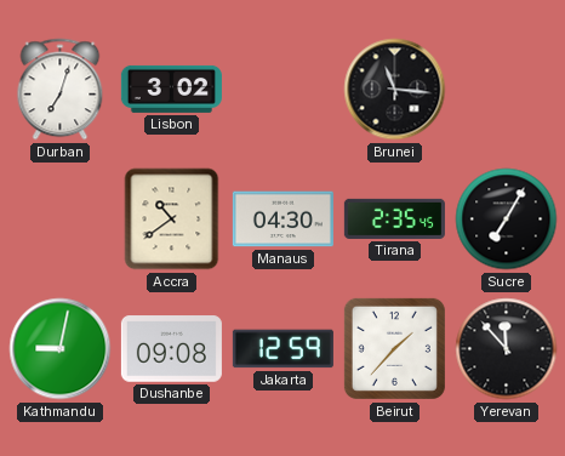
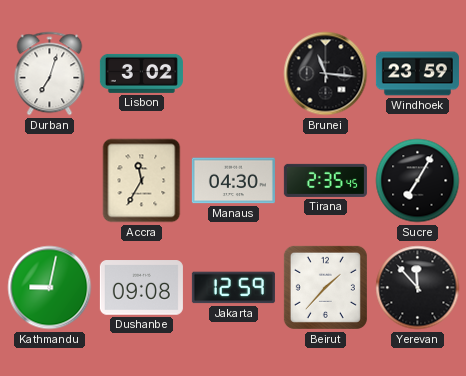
Windhoek: none -> 23:59 (417, 74)
Accra: 10:39 -> 11:35 (142, 181)
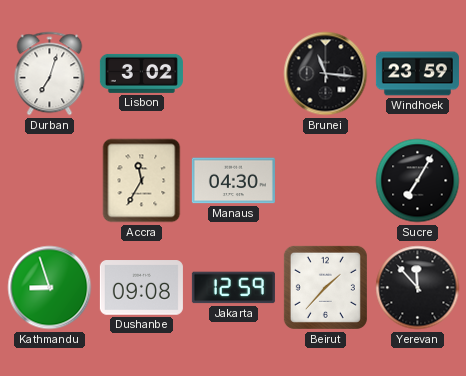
Tirana: 2:35 -> none (325, 180)
Kathmandu: 9:02 -> 8:57 (50, 288)
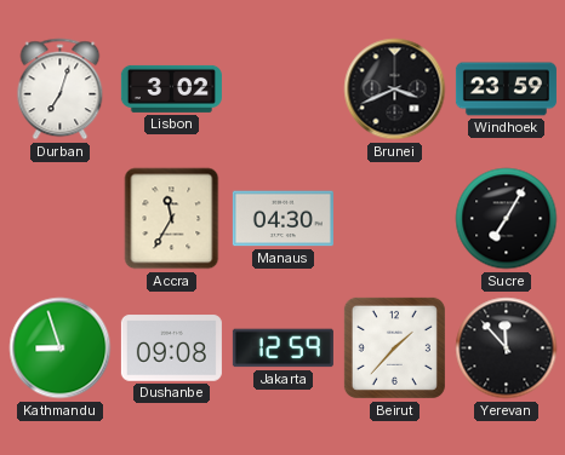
Brunei: 11:16 -> 3:41 (395, 90)
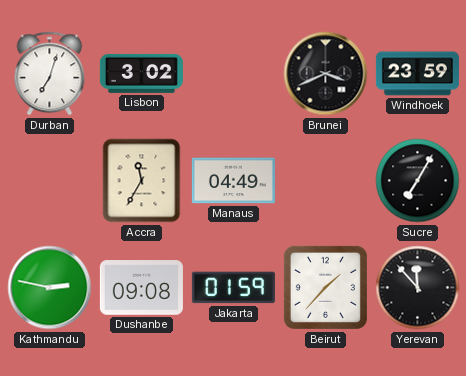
Manaus: 04:30 -> 04:49 (233, 181)
Kathmandu: 8:57 -> 2:47 (50, 288)
Jakarta: 12:59 -> 01:59 (233, 288)
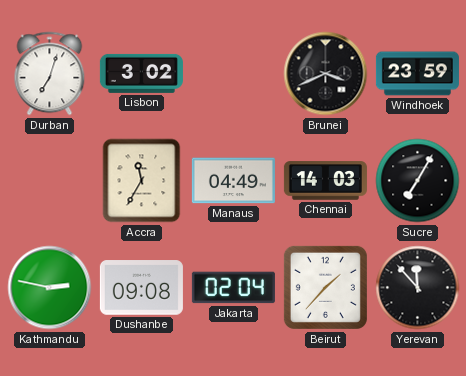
Chennai: none -> 14:03 (325, 181)
Jakarta: 01:59 -> 02:04 (233, 288)
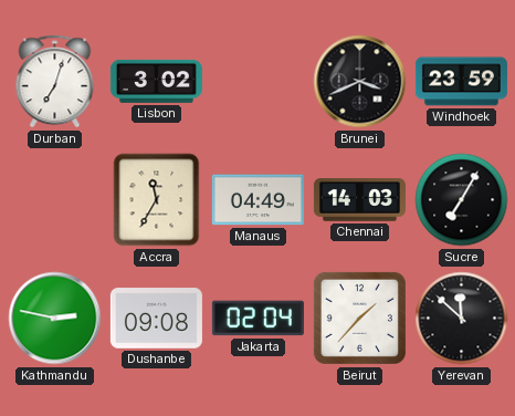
Yerevan: 11:53 -> 11:52 (462, 319)
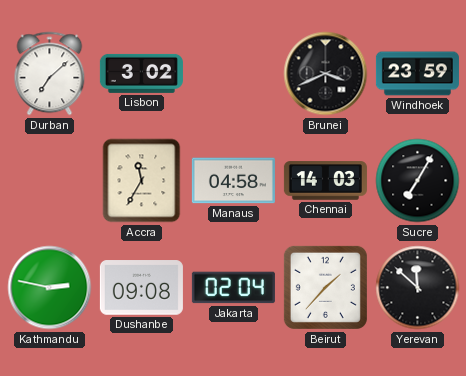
Durban: 7:03 -> 7:08 (50, 74)
Manaus: 04:49 -> 04:58 (233, 181)
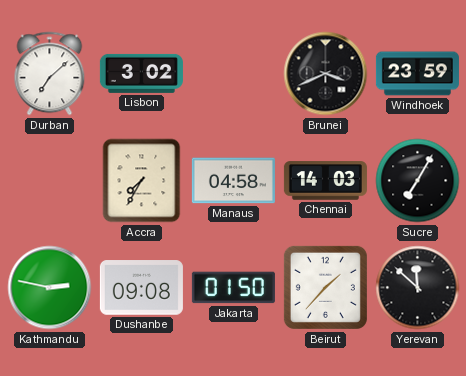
Accra: 11:35 -> 7:35 (142, 181)
Jakarta: 02:04 -> 01:50 (233, 288)
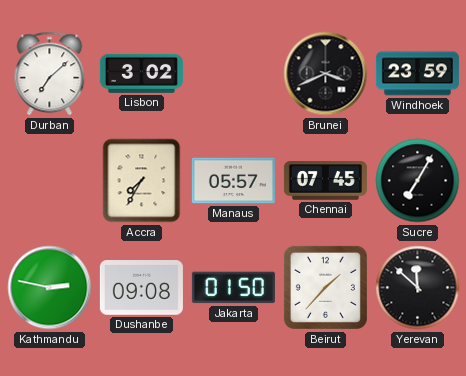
Manaus: 04:58 -> 05:57 (233, 181)
Chennai: 14:03 -> 07:45 (325, 181)
